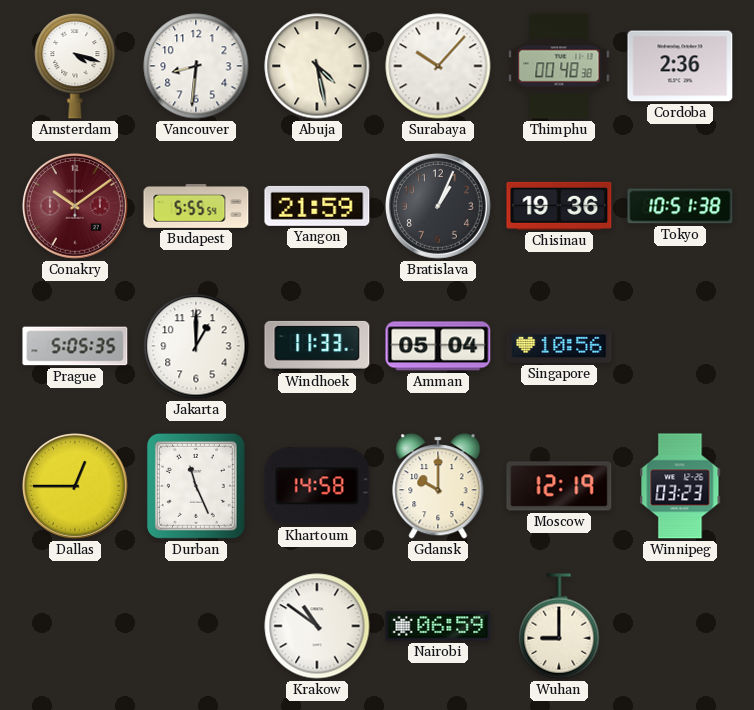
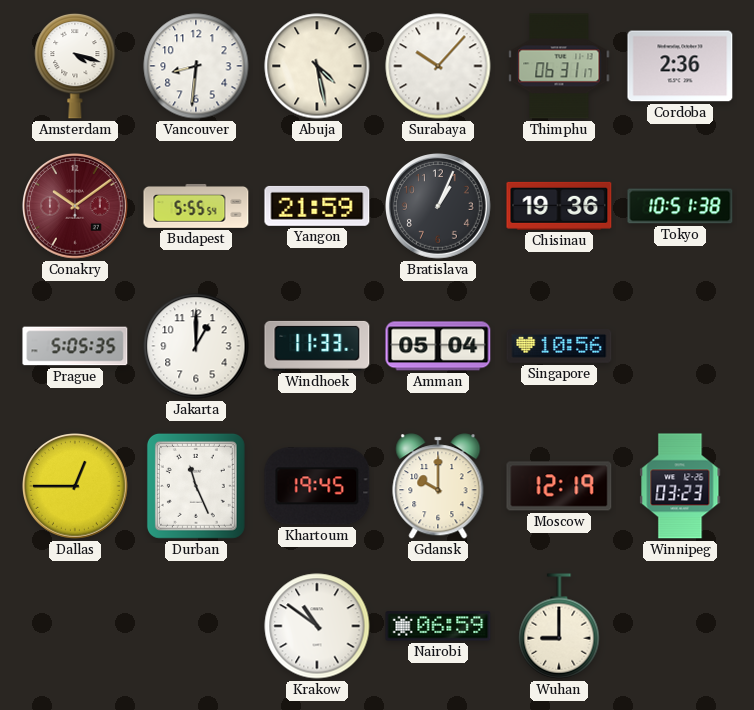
Thimphu: 00:48 -> 06:31 (559, 66)
Khartoum: 14:58 -> 19:45 (317, 486)
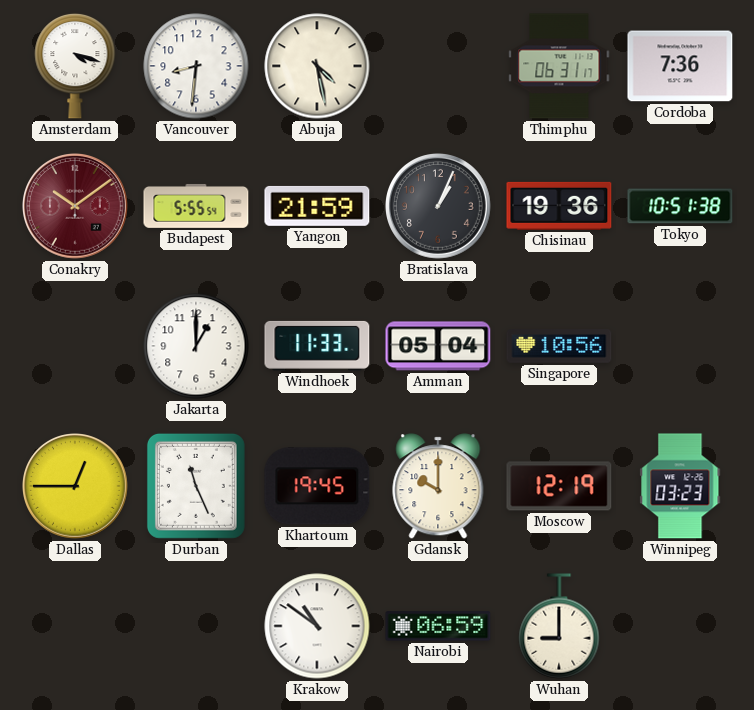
Surabaya: 10:07 -> none (438, 66)
Cordoba: 2:36 -> 7:36 (680, 66)
Prague: 5:05 -> none (75, 346)
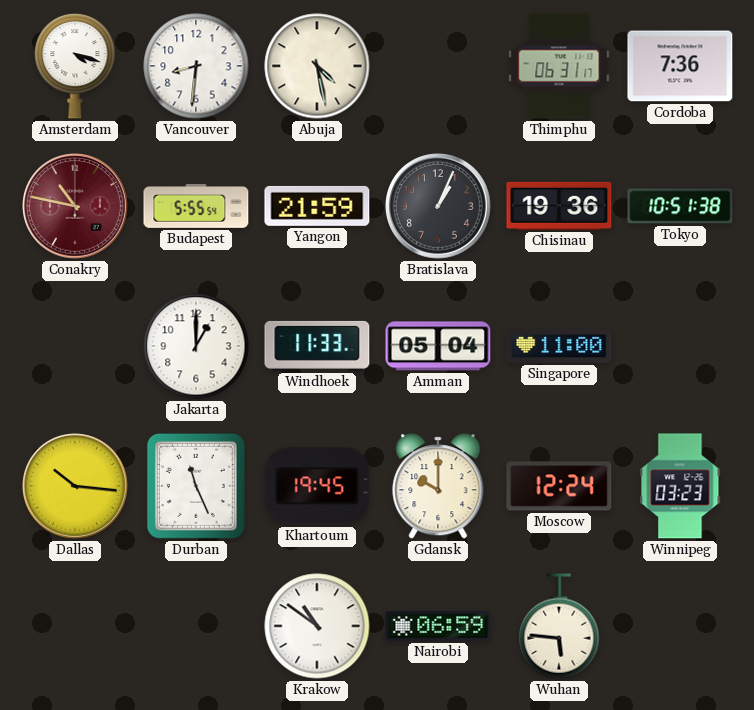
Conakry: 10:09 -> 10:47 (76, 207)
Singapore: 10:56 -> 11:00 (559, 347)
Dallas: 12:45 -> 10:16 (76, 487)
Moscow: 12:19 -> 12:24 (559, 486)
Wuhan: 9:00 -> 5:46 (559, 626)
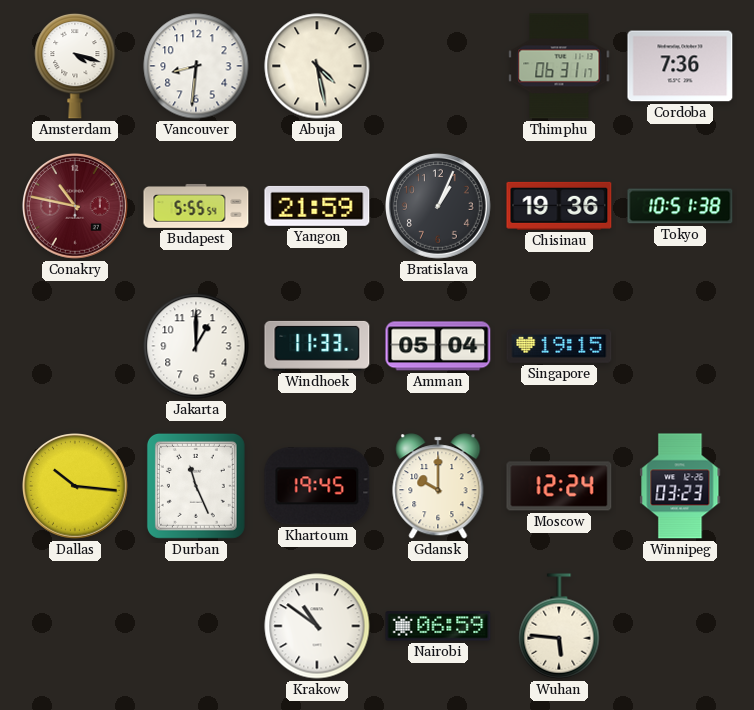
Singapore: 11:00 -> 19:15 (559, 347)
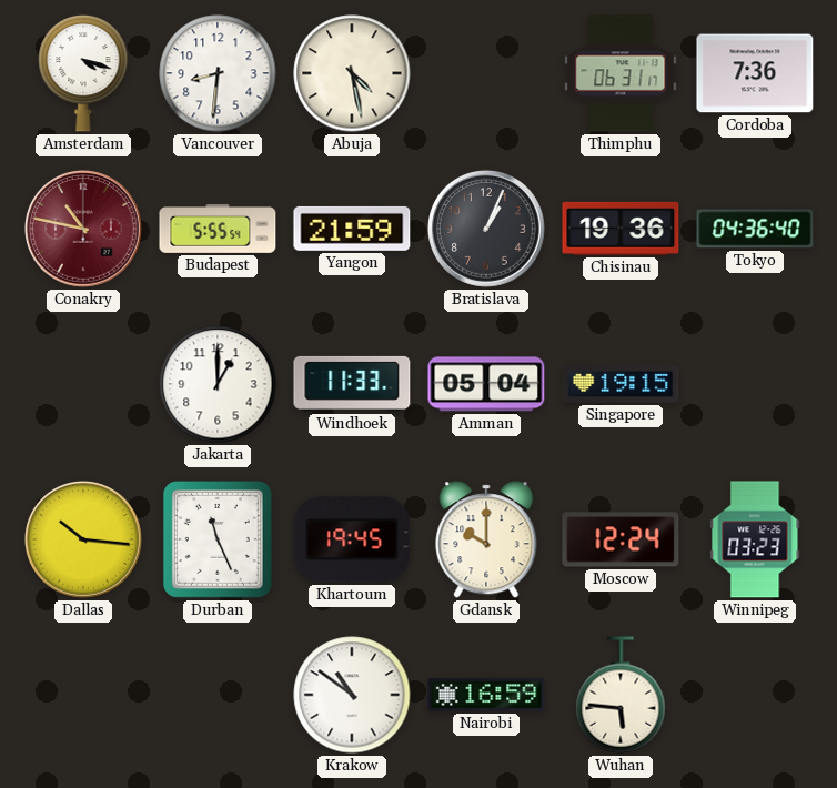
Tokyo: 10:51 -> 04:36 (755, 229)
Nairobi: 06:59 -> 16:59 (486, 695)
